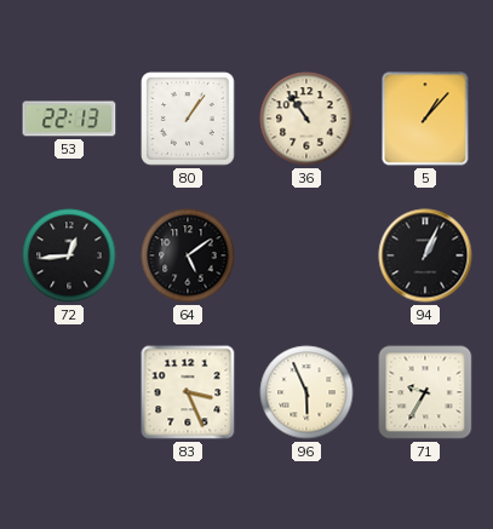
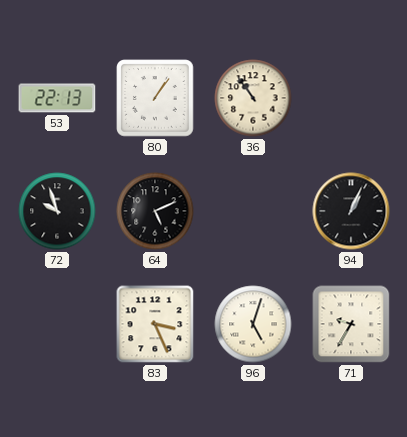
5: 1:07 -> none (425, 119)
72: 12:44 -> 9:57 (57, 211)
64: 5:09 -> 5:11 (155, 211)
96: 5:56 -> 5:03 (253, 324)
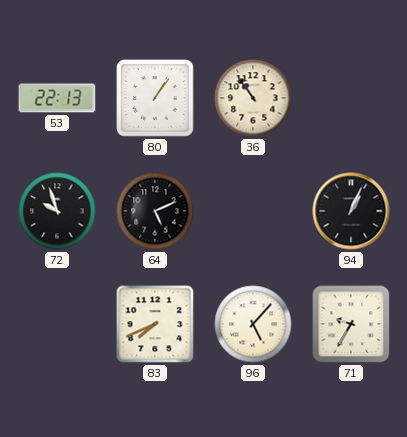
83: 3:26 -> 7:41 (155, 324)
96: 5:03 -> 5:07 (253, 324)
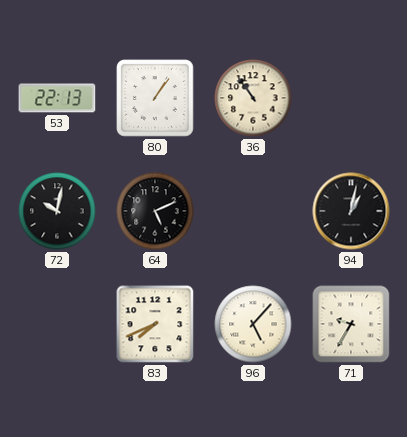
72: 9:57 -> 10:02 (57, 211)
94: 1:04 -> 1:02 (351, 211)
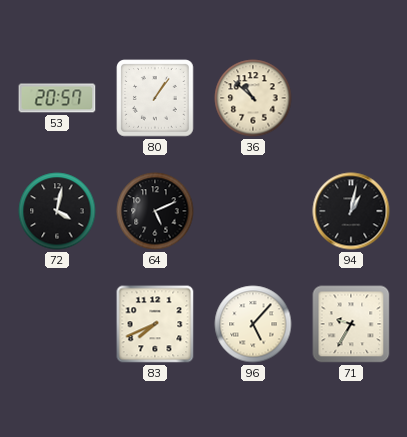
53: 22:13 -> 20:57 (57, 98)
36: 10:54 -> 10:52 (253, 98)
72: 10:02 -> 4:02 (57, 211)
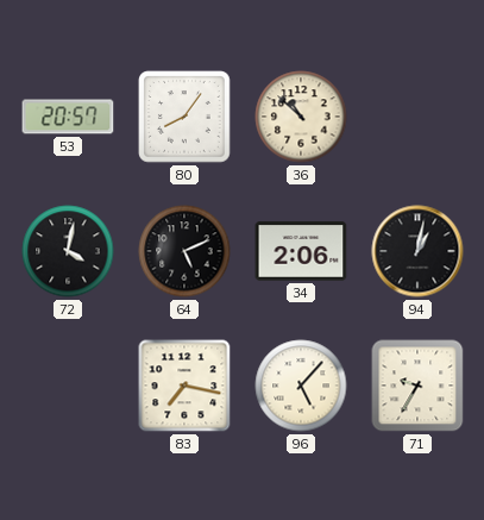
80: 1:06 -> 8:06 (184, 117)
34: none -> 2:06 (301, 251)
83: 7:41 -> 7:17 (184, 386)
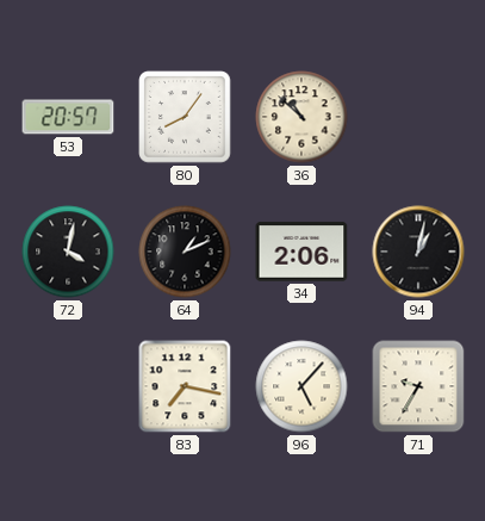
64: 5:11 -> 1:11 (185, 252)
